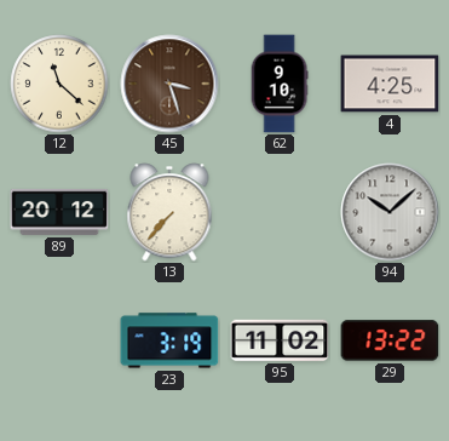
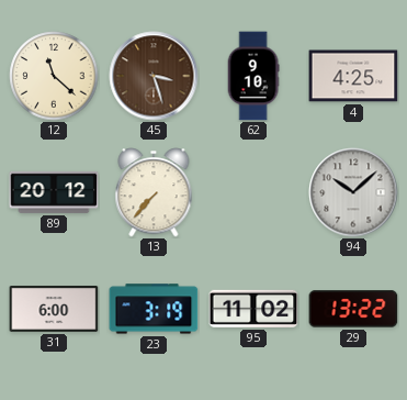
31: none -> 6:00 (54, 310)
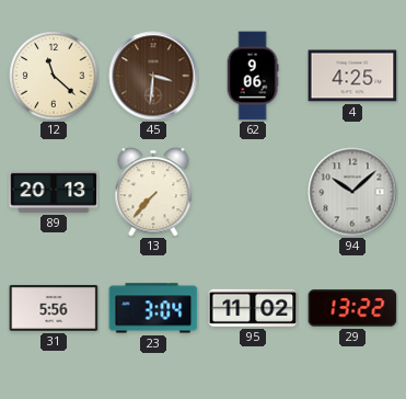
45: 3:27 -> 3:31 (153, 76)
62: 9:10 -> 9:06 (253, 76)
89: 20:12 -> 20:13 (54, 192)
31: 6:00 -> 5:56 (54, 309)
23: 3:19 -> 3:04 (153, 308)
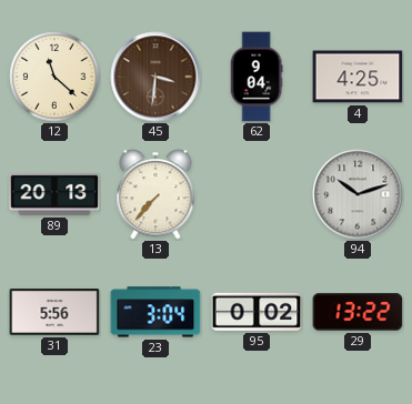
62: 9:06 -> 9:04 (257, 77)
94: 10:08 -> 10:12 (358, 194)
95: 11:02 -> 0:02 (257, 312)
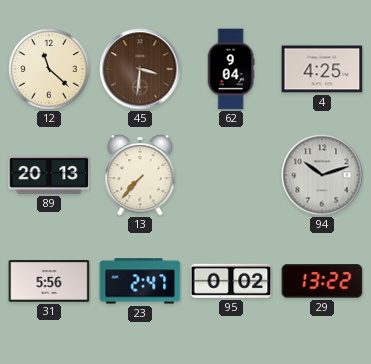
23: 3:04 -> 2:47 (140, 281)
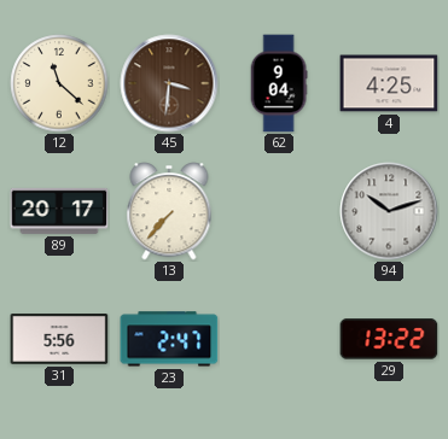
89: 20:13 -> 20:17 (59, 211)
95: 0:02 -> none (231, 281)
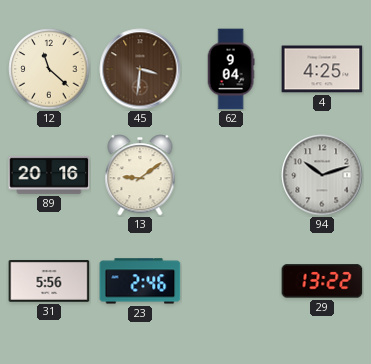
89: 20:17 -> 20:16 (49, 175)
13: 7:37 -> 9:09 (140, 175)
23: 2:47 -> 2:46 (140, 281)
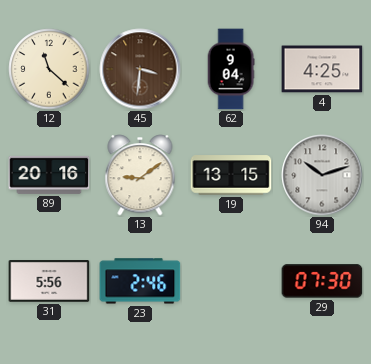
19: none -> 13:15 (231, 175)
29: 13:22 -> 07:30 (322, 281)
